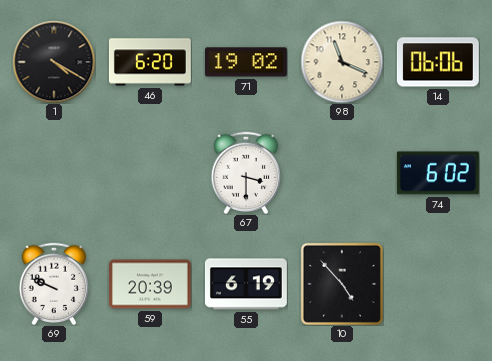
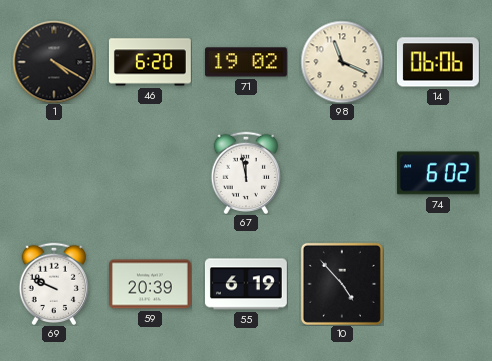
67: 3:30 -> 11:58 (245, 173)
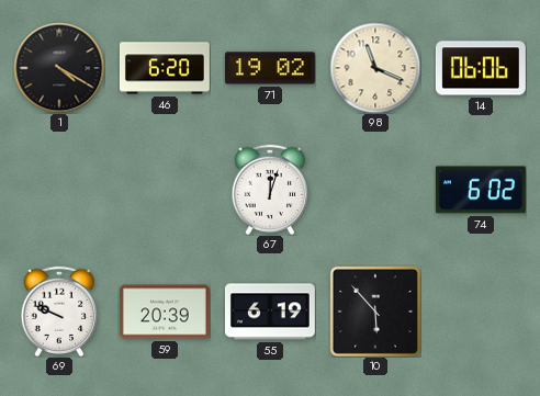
67: 11:58 -> 12:03 (269, 190)
10: 4:53 -> 5:53 (375, 312)
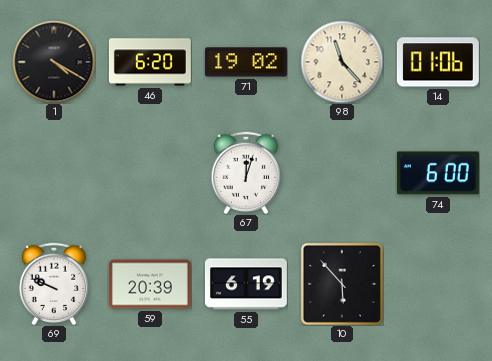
98: 11:19 -> 11:23 (342, 62)
14: 06:06 -> 01:06 (438, 62)
74: 6:02 -> 6:00 (438, 173)
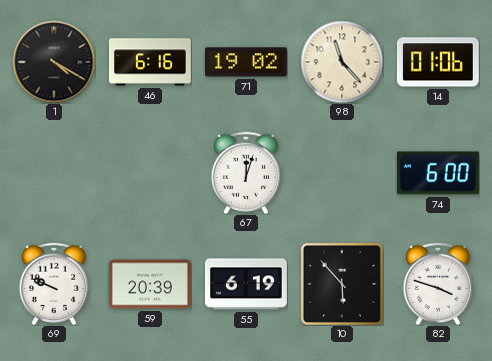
46: 6:20 -> 6:16 (150, 62)
82: none -> 3:48 (437, 284)
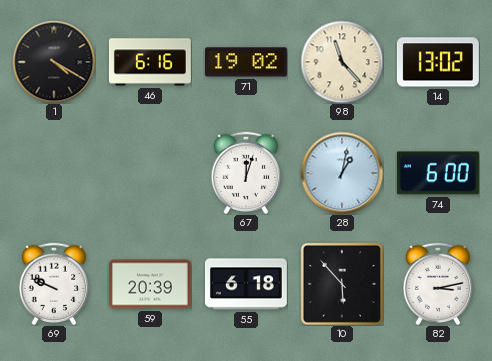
14: 01:06 -> 13:02 (438, 62)
28: none -> 1:02 (342, 173)
55: 6:19 -> 6:18 (246, 284)
82: 3:48 -> 3:13 (437, 284)
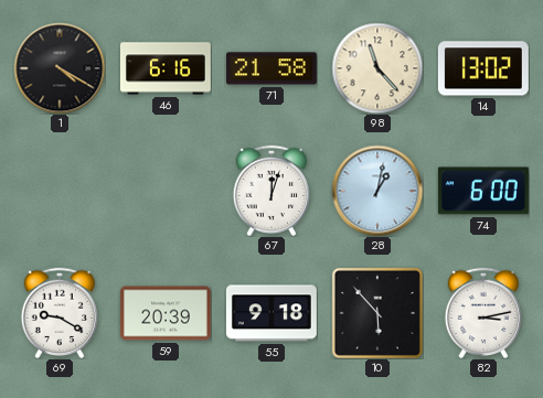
71: 19:02 -> 21:58 (271, 68)
69: 9:49 -> 9:20 (58, 313)
55: 6:18 -> 9:18 (271, 313)
